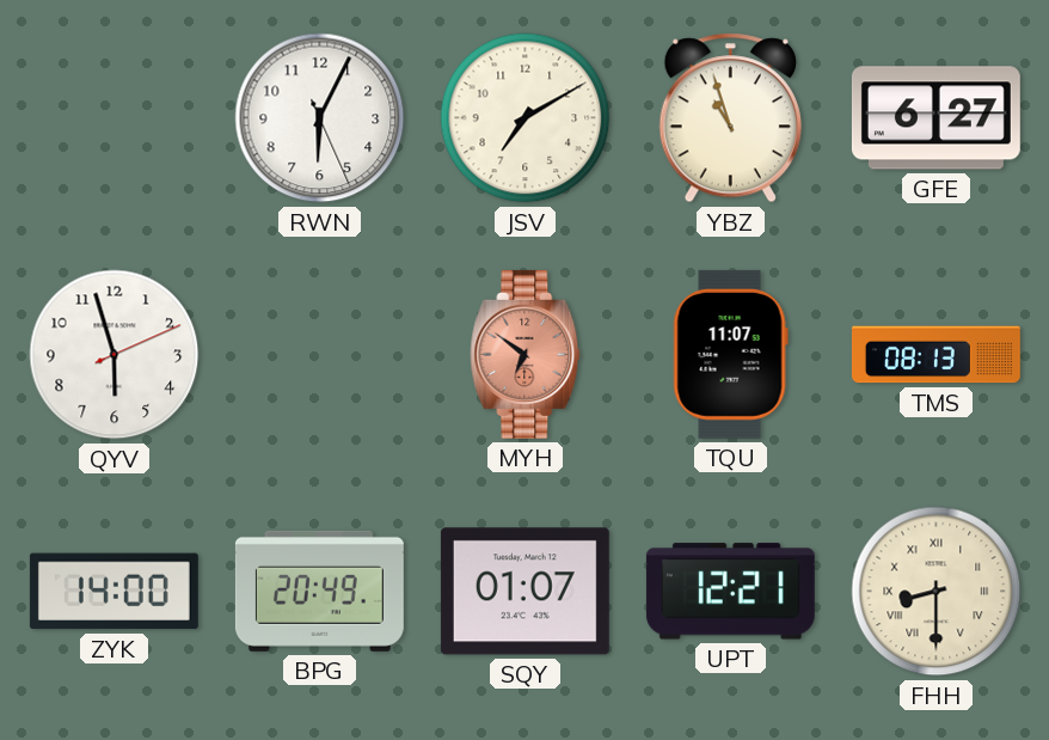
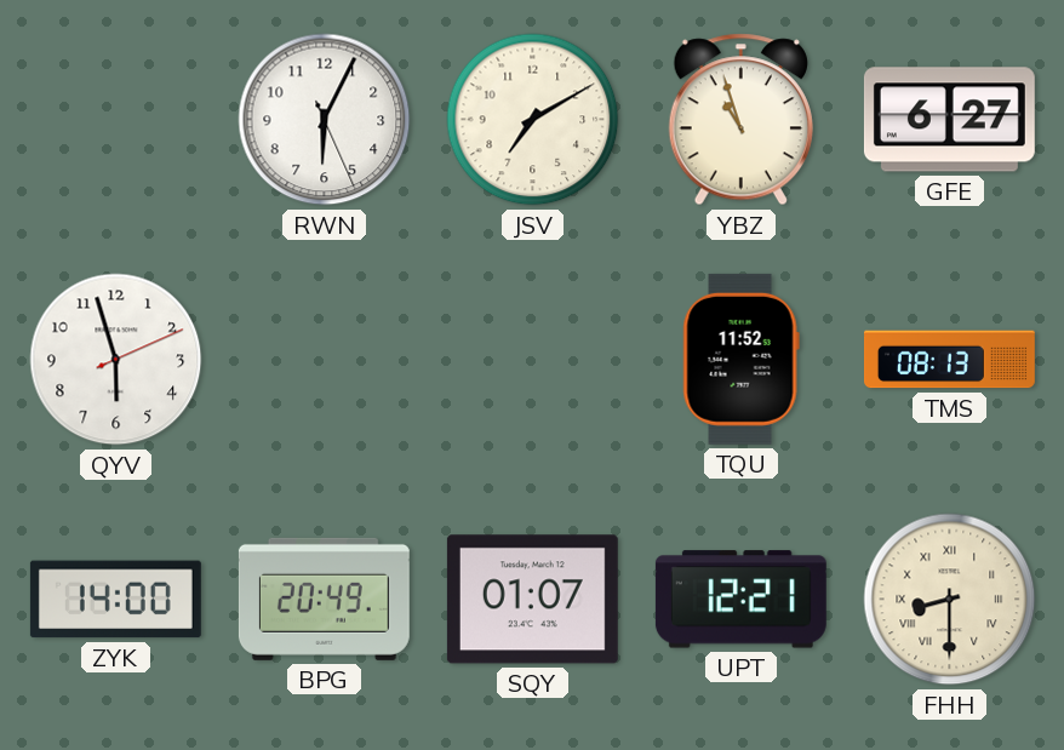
MYH: 6:51 -> none (526, 354)
TQU: 11:07 -> 11:52 (740, 359)
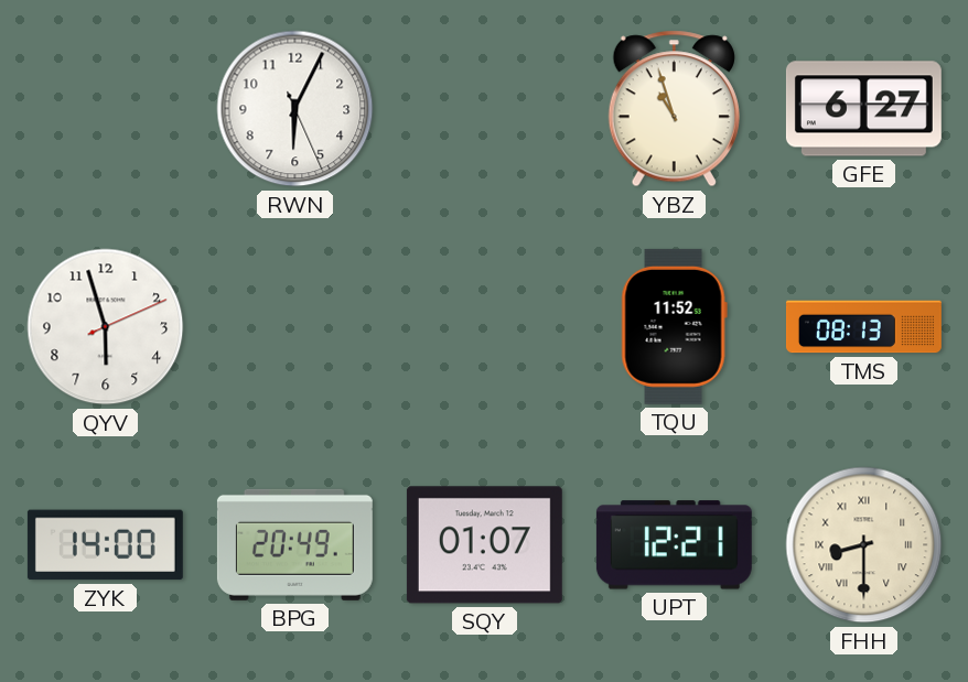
JSV: 7:10 -> none (533, 120)
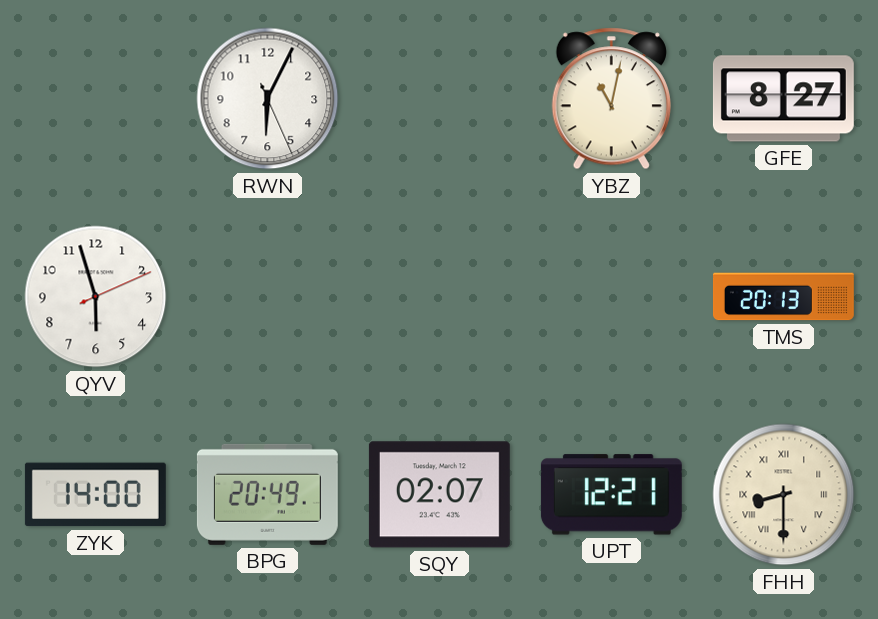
YBZ: 10:57 -> 11:02 (611, 99)
GFE: 6:27 -> 8:27 (783, 99)
TQU: 11:52 -> none (674, 326)
TMS: 08:13 -> 20:13 (783, 297)
SQY: 01:07 -> 02:07 (439, 495)
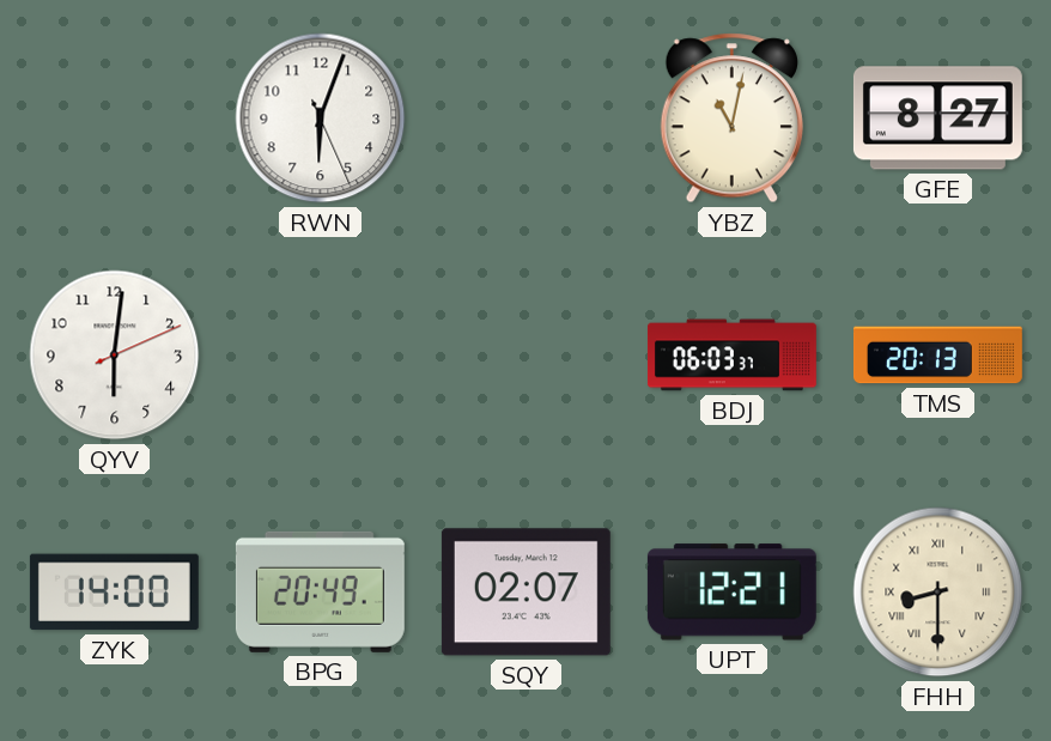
RWN: 6:04 -> 6:03 (321, 119)
QYV: 5:57 -> 6:01 (115, 356)
BDJ: none -> 06:03 (731, 356)
